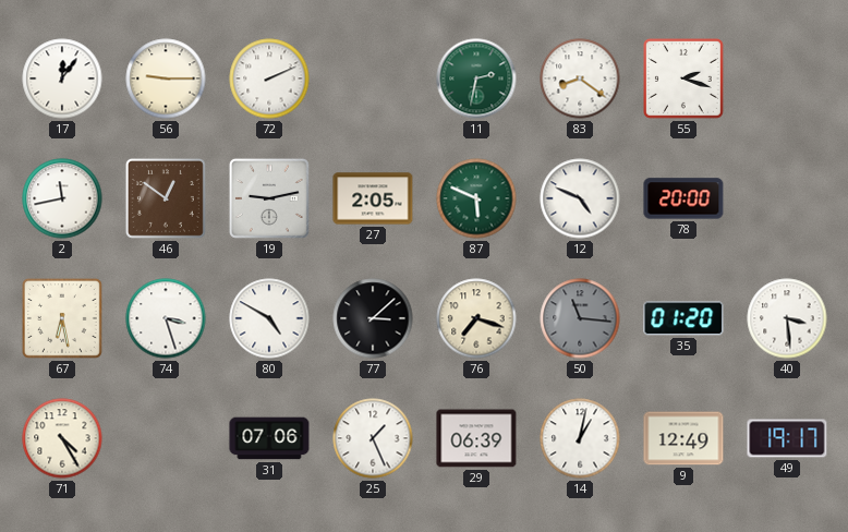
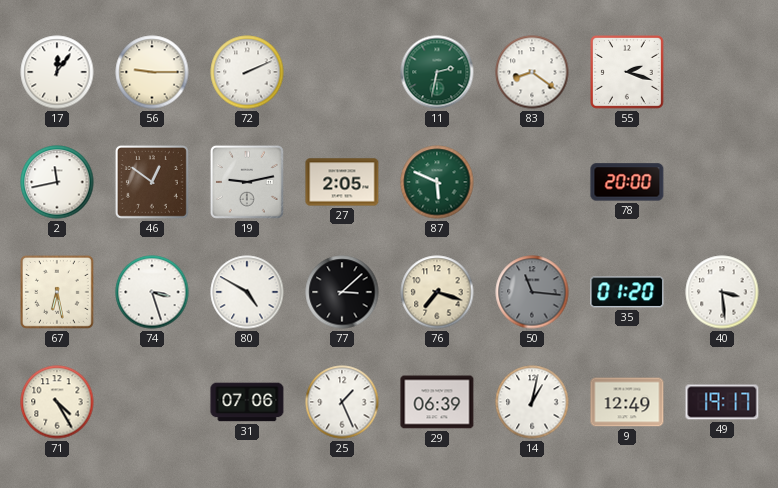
12: 4:49 -> none (580, 198)
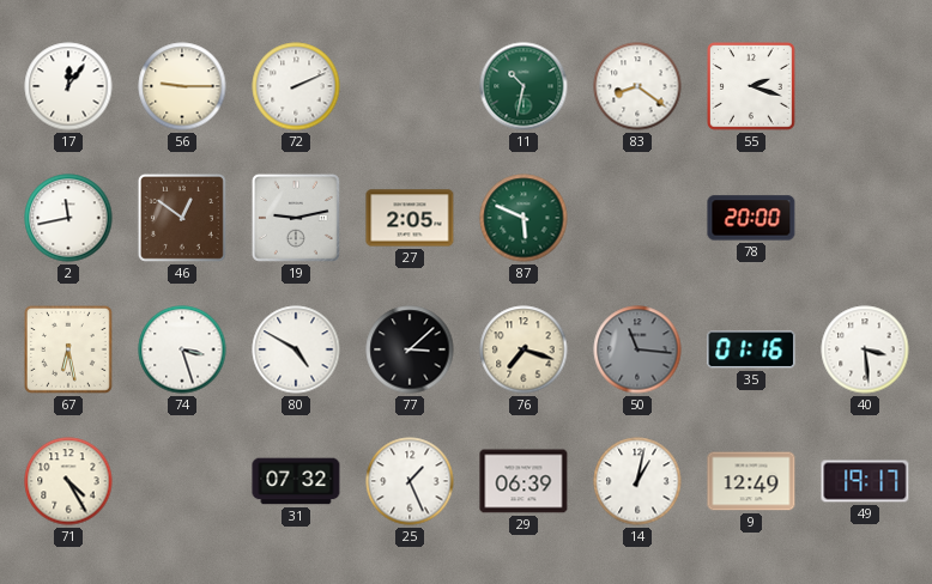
11: 2:32 -> 10:32 (524, 86)
35: 01:20 -> 01:16 (751, 349)
31: 07:06 -> 07:32 (296, 481)
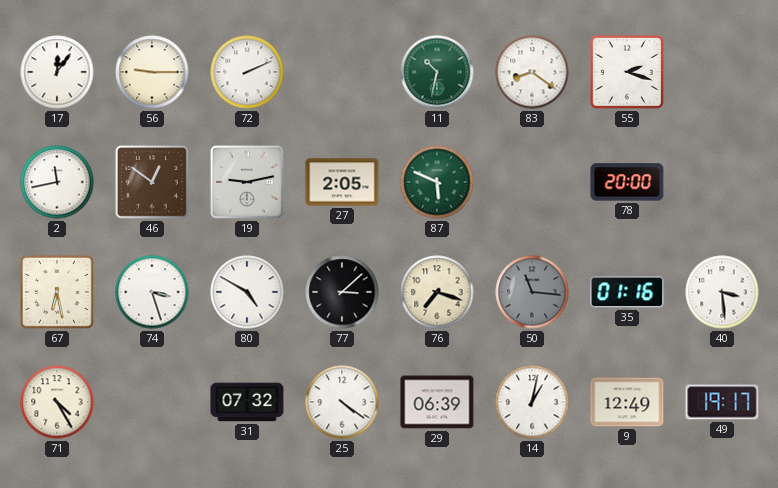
25: 1:26 -> 4:21 (342, 402)
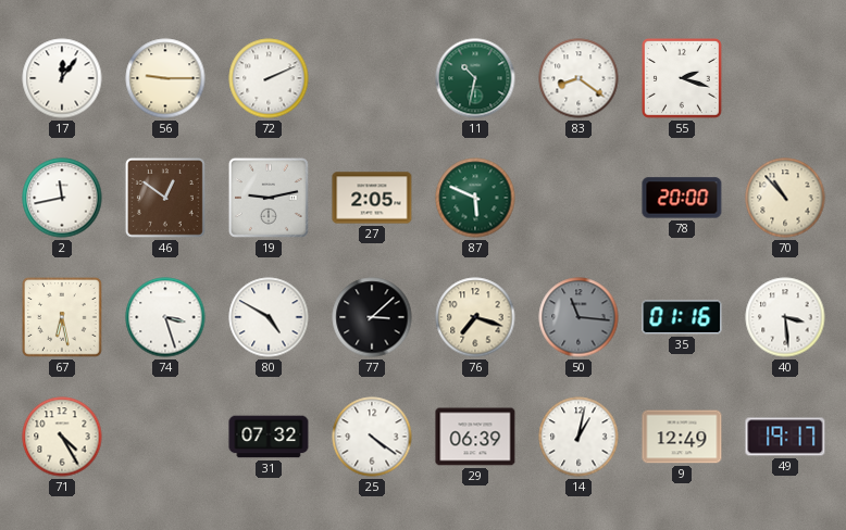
70: none -> 10:53 (785, 198)
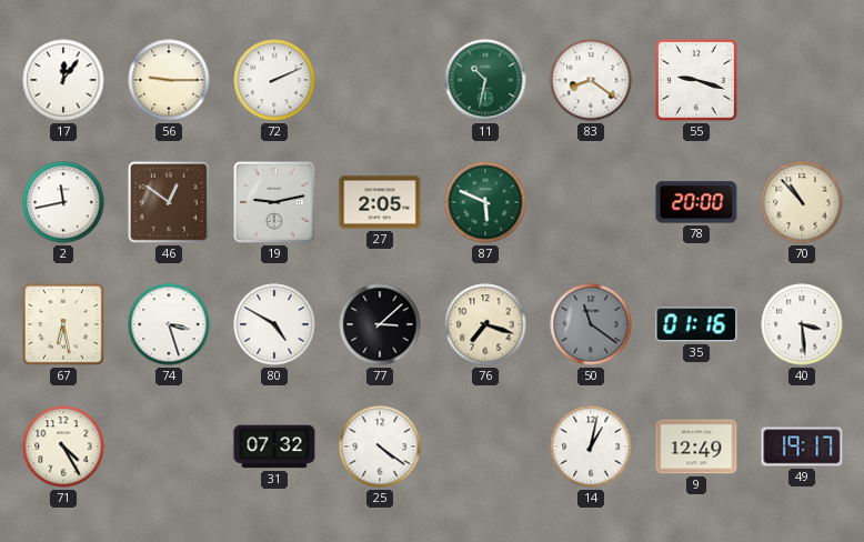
55: 2:18 -> 9:18 (697, 81)
50: 11:16 -> 11:21 (591, 324)
29: 06:39 -> none (475, 437)
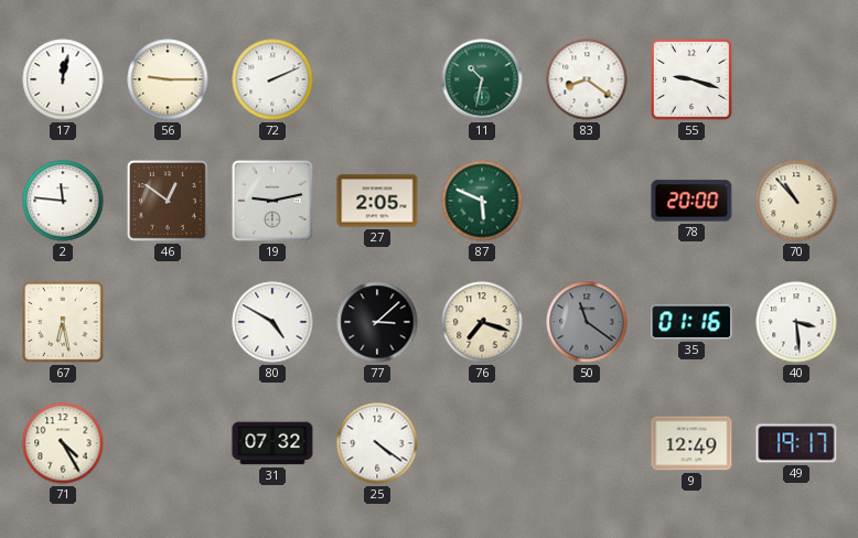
17: 12:06 -> 12:02 (63, 79)
2: 11:43 -> 11:46 (63, 201)
74: 3:27 -> none (169, 324)
14: 1:02 -> none (591, 446)
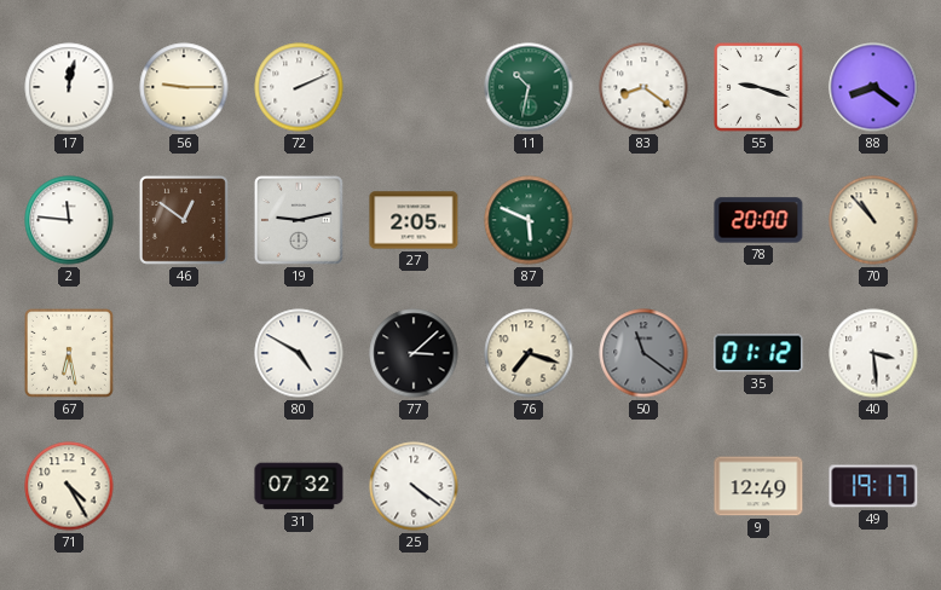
88: none -> 8:21 (873, 87)
35: 01:16 -> 01:12 (758, 353)
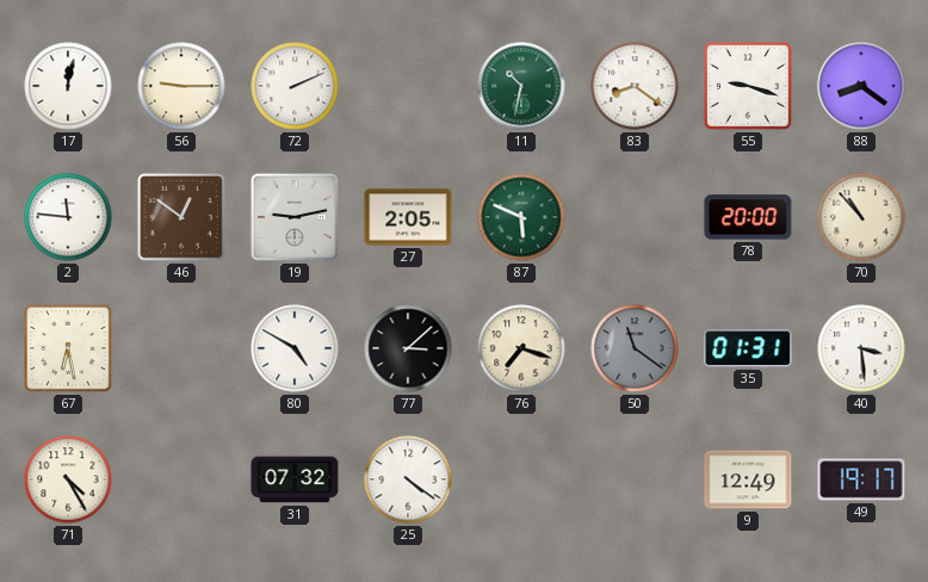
35: 01:12 -> 01:31 (748, 348)
